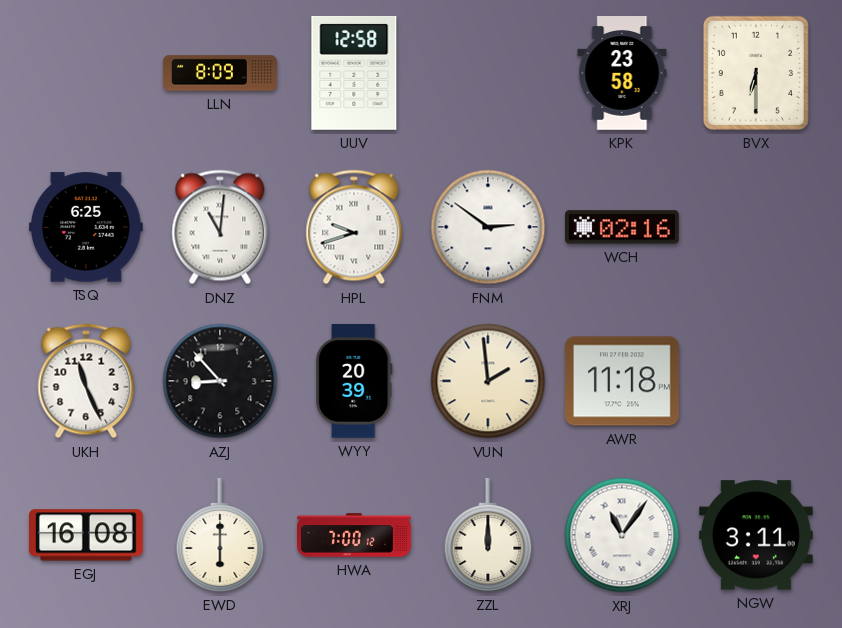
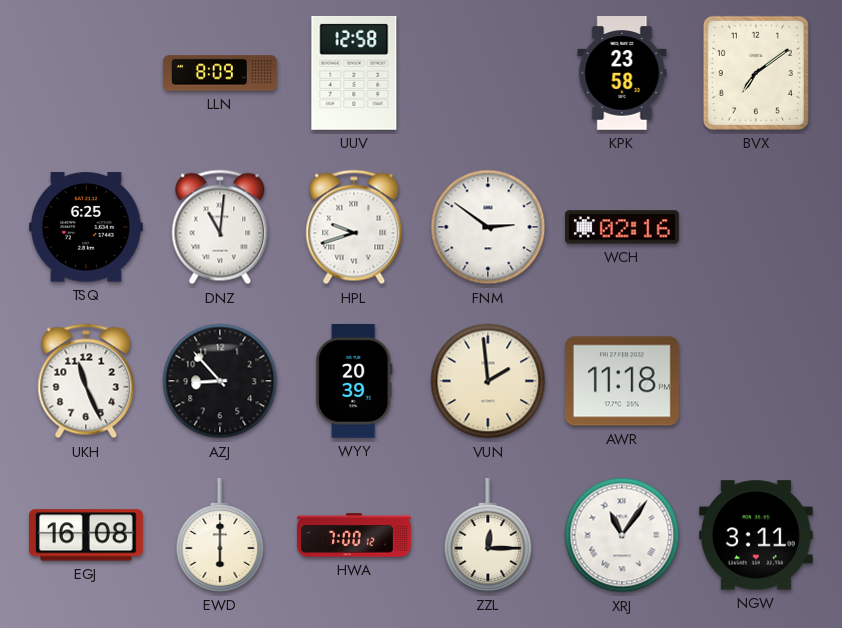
BVX: 6:30 -> 7:09 (756, 73)
ZZL: 12:00 -> 12:15 (488, 536)
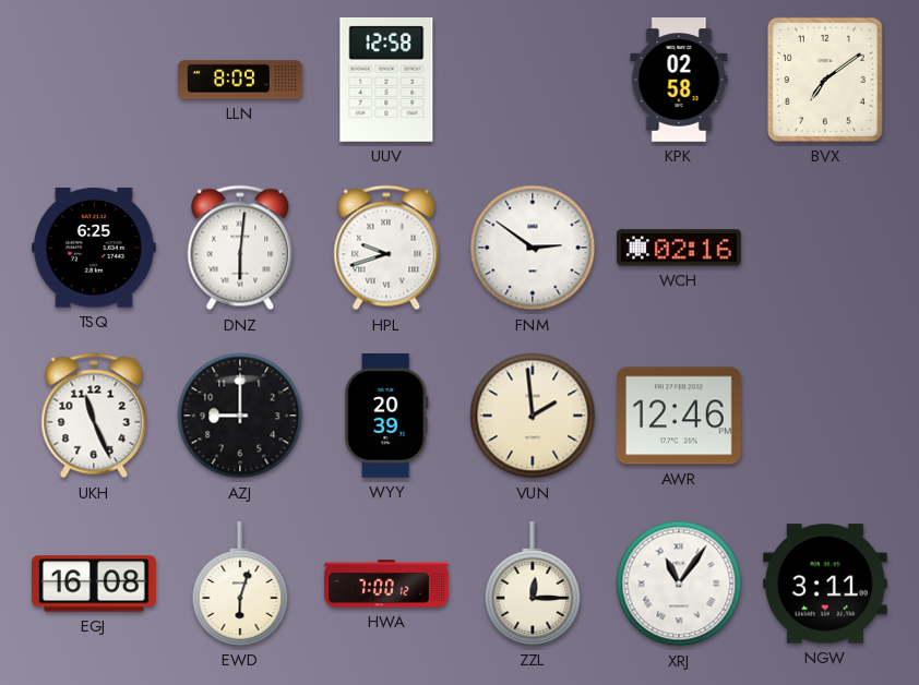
KPK: 23:58 -> 02:58 (679, 81)
DNZ: 11:01 -> 6:01 (240, 248)
AZJ: 8:53 -> 9:00 (240, 416)
AWR: 11:18 -> 12:46 (679, 416)
EWD: 6:00 -> 6:03 (240, 585)
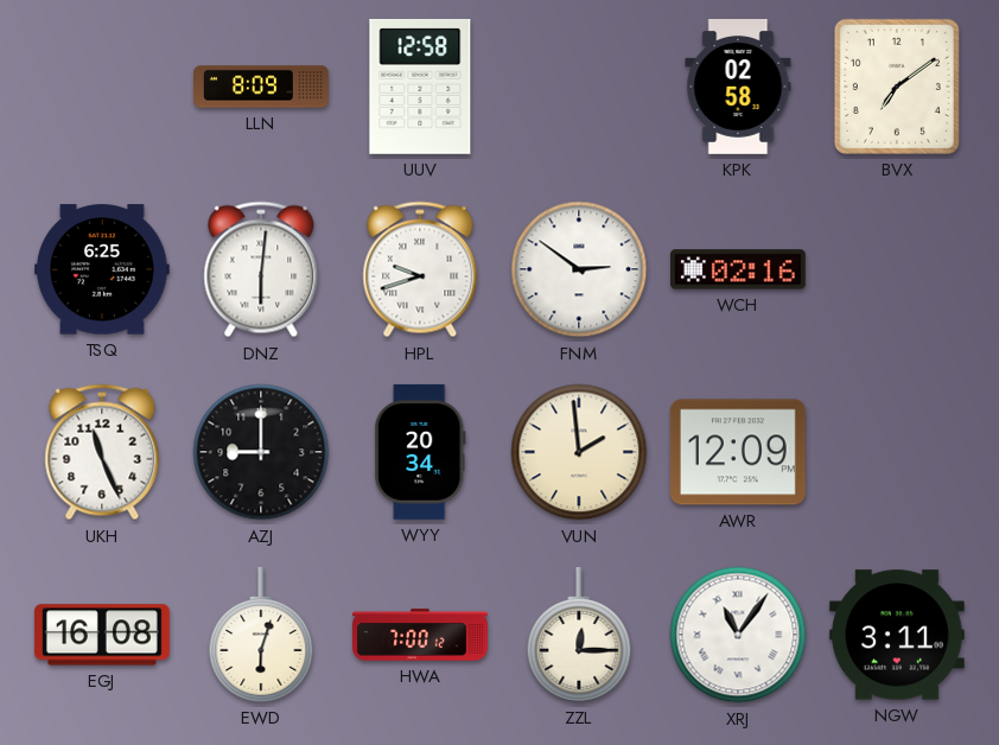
WYY: 20:39 -> 20:34 (420, 452)
AWR: 12:46 -> 12:09 (738, 452)
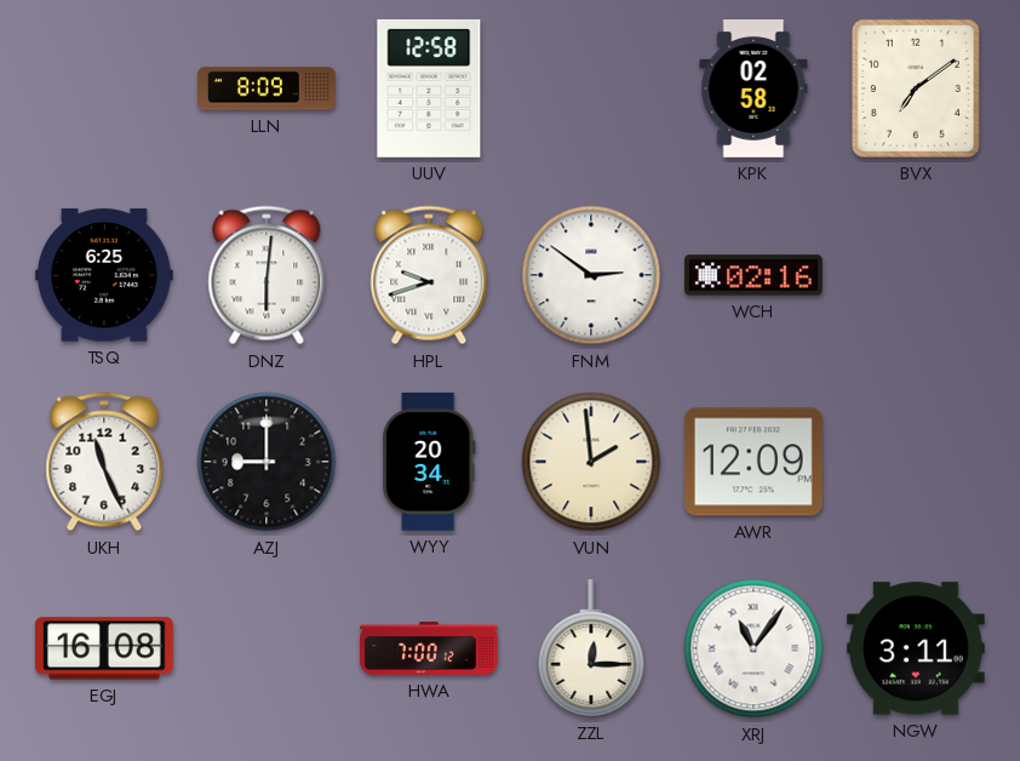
EWD: 6:03 -> none (261, 636)
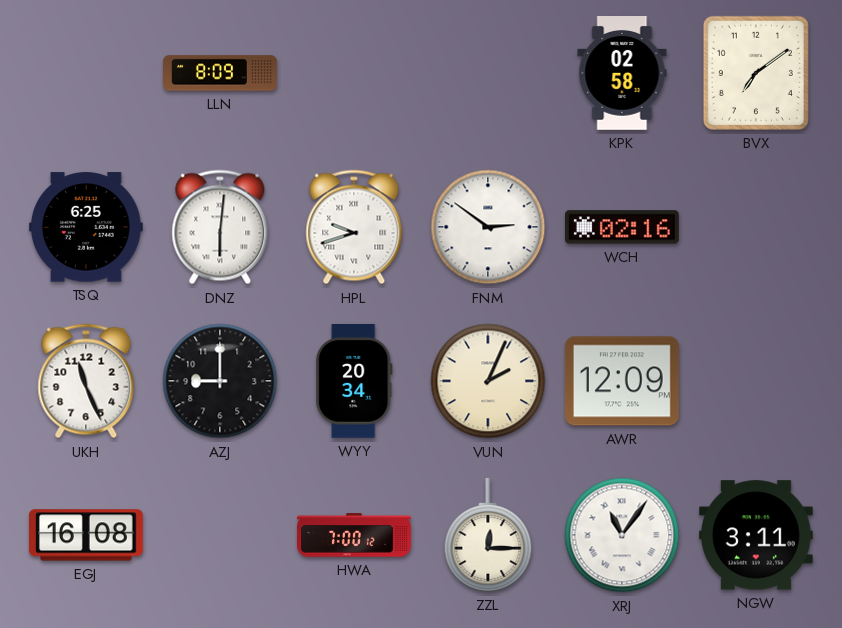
UUV: 12:58 -> none (429, 88)
VUN: 1:59 -> 2:04 (488, 381)
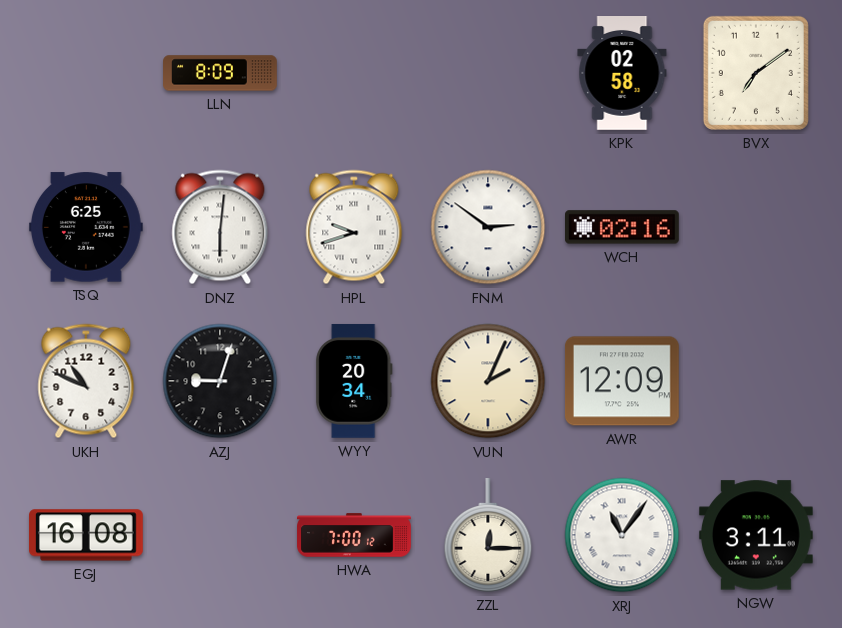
UKH: 11:26 -> 10:49 (86, 381)
AZJ: 9:00 -> 9:03 (220, 381)
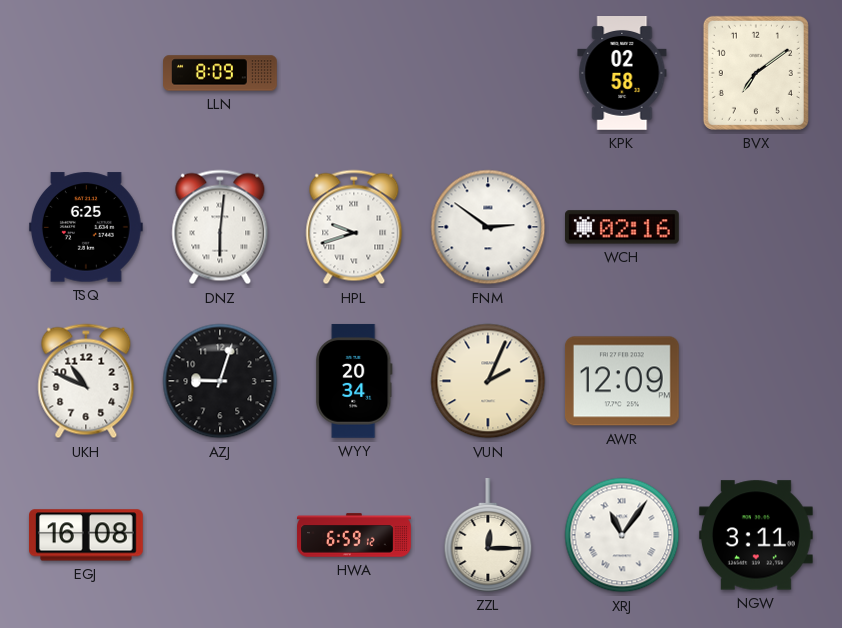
HWA: 7:00 -> 6:59 (354, 535)
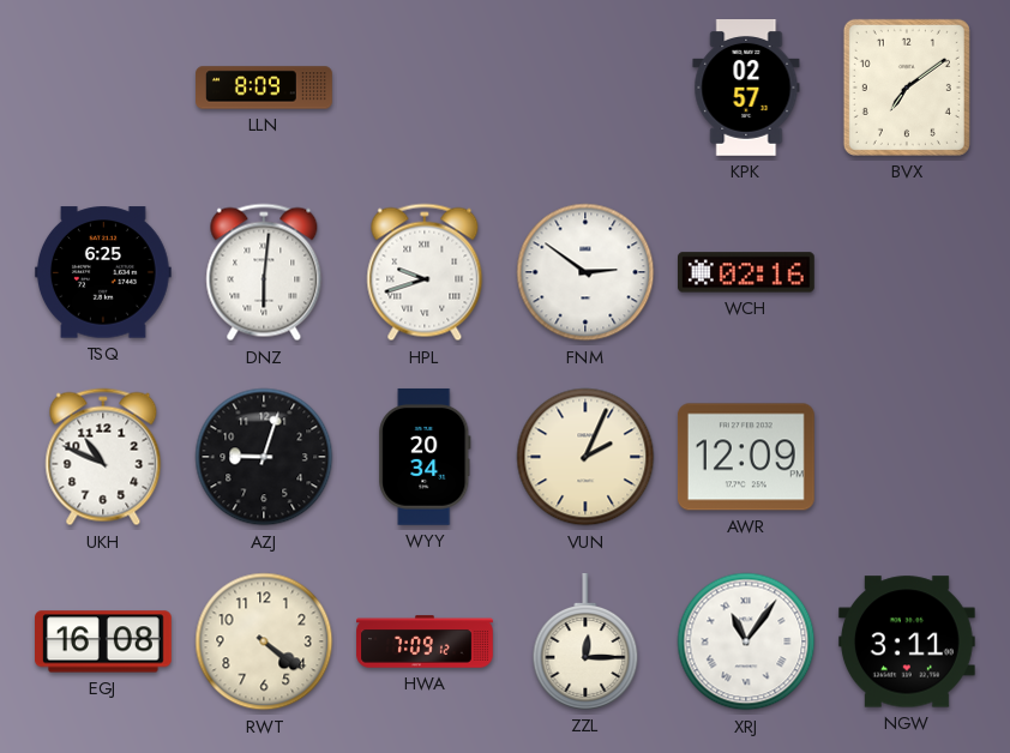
KPK: 02:58 -> 02:57 (746, 89)
RWT: none -> 4:21 (264, 641)
HWA: 6:59 -> 7:09 (425, 641)
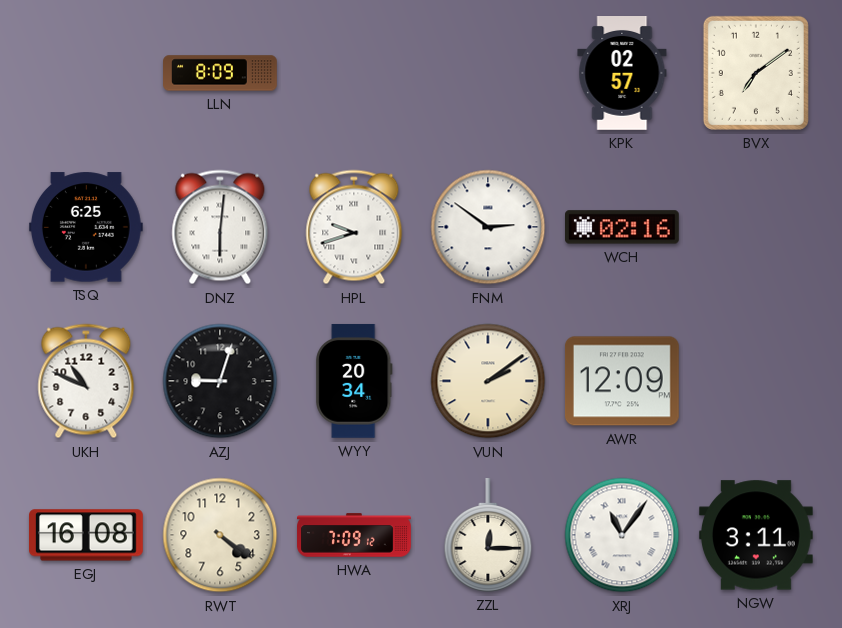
VUN: 2:04 -> 2:09 (488, 381)
